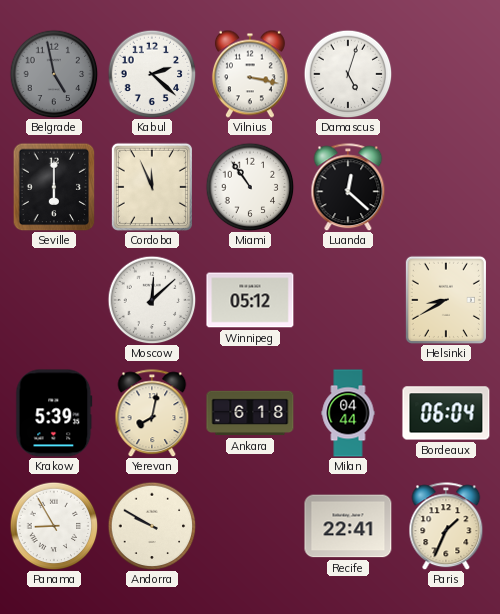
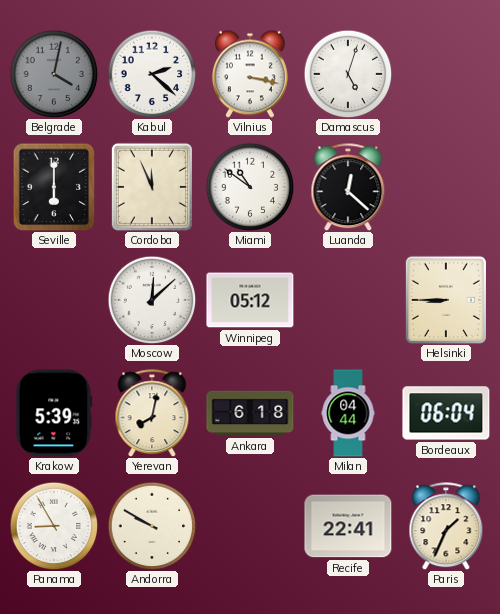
Belgrade: 4:58 -> 4:02 (54, 74)
Miami: 10:54 -> 10:51 (250, 187)
Helsinki: 8:40 -> 8:45 (446, 300)
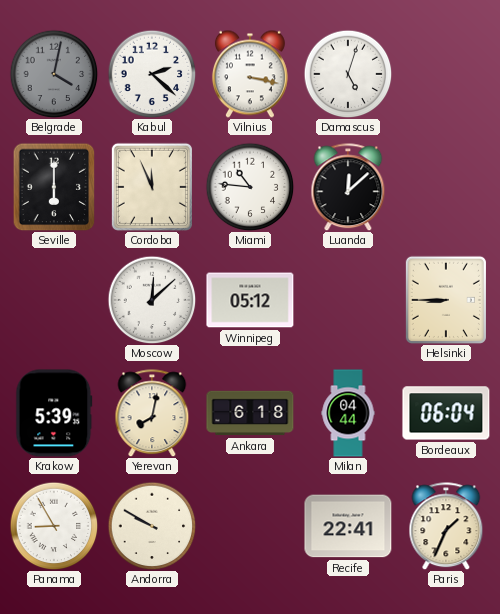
Miami: 10:51 -> 10:46 (250, 187)
Luanda: 12:22 -> 12:08 (348, 187)
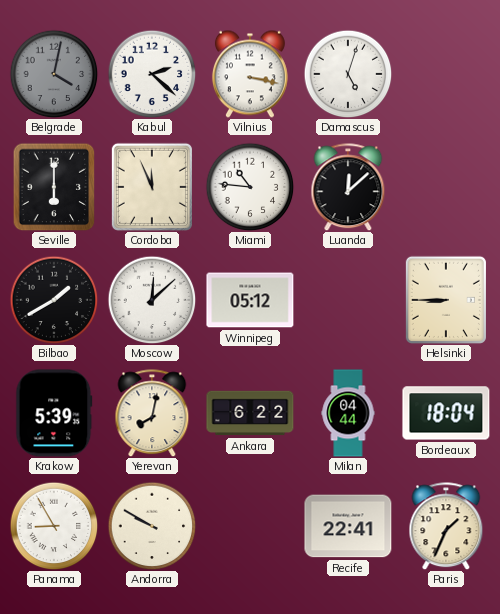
Bilbao: none -> 1:40 (54, 300)
Ankara: 6:18 -> 6:22 (250, 413)
Bordeaux: 06:04 -> 18:04 (446, 413)
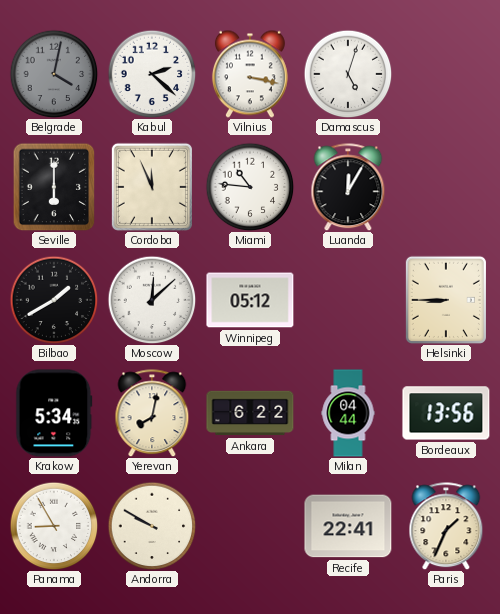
Luanda: 12:08 -> 12:05 (348, 187)
Krakow: 5:39 -> 5:34 (54, 413)
Bordeaux: 18:04 -> 13:56 (446, 413)
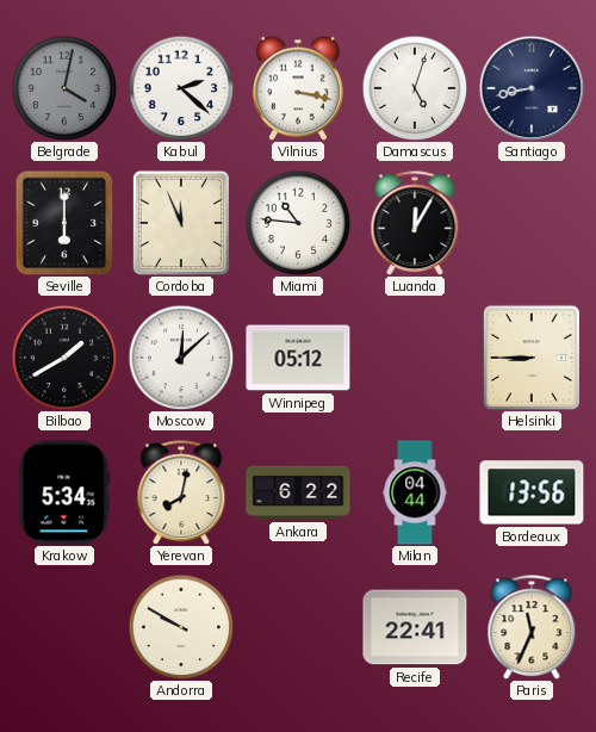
Santiago: none -> 8:43 (532, 88)
Panama: 8:55 -> none (54, 526)
Paris: 1:34 -> 11:34 (532, 627)
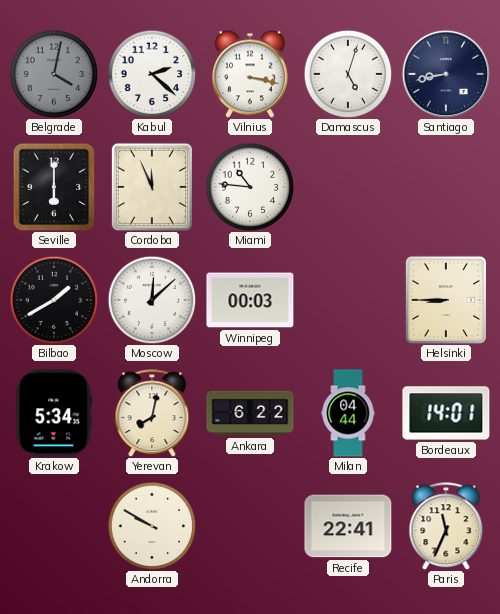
Luanda: 12:05 -> none (415, 223)
Winnipeg: 05:12 -> 00:03 (250, 300)
Bordeaux: 13:56 -> 14:01 (446, 413)
